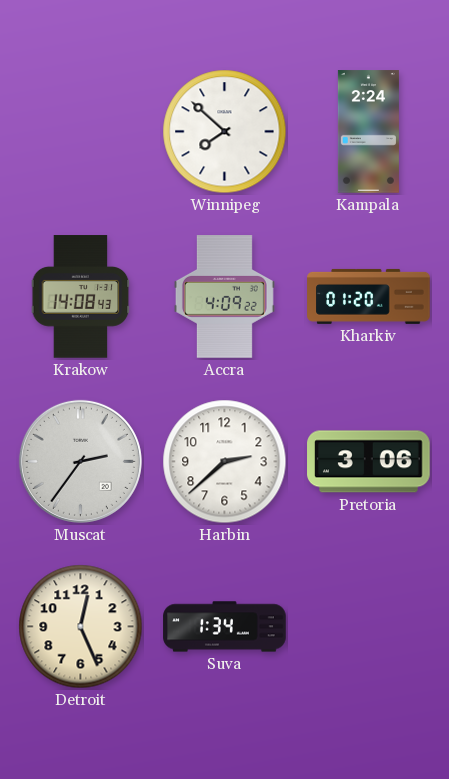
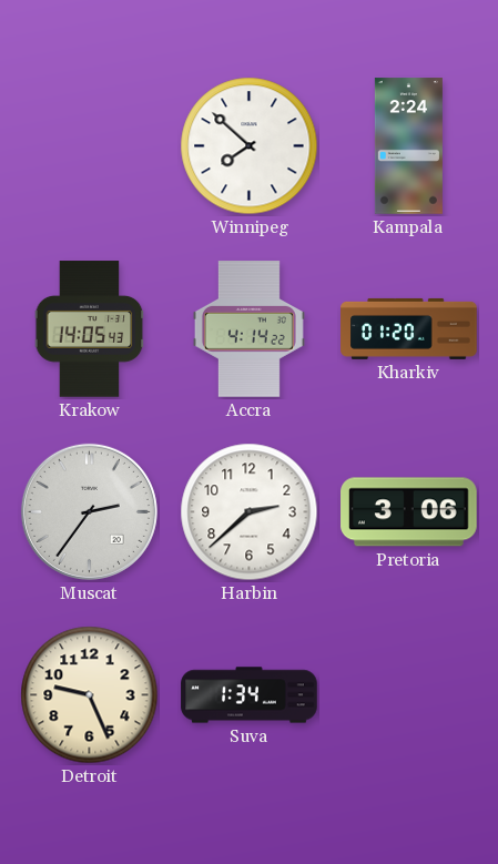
Krakow: 14:08 -> 14:05 (90, 329)
Accra: 4:09 -> 4:14 (248, 329)
Detroit: 12:26 -> 9:26 (90, 695)
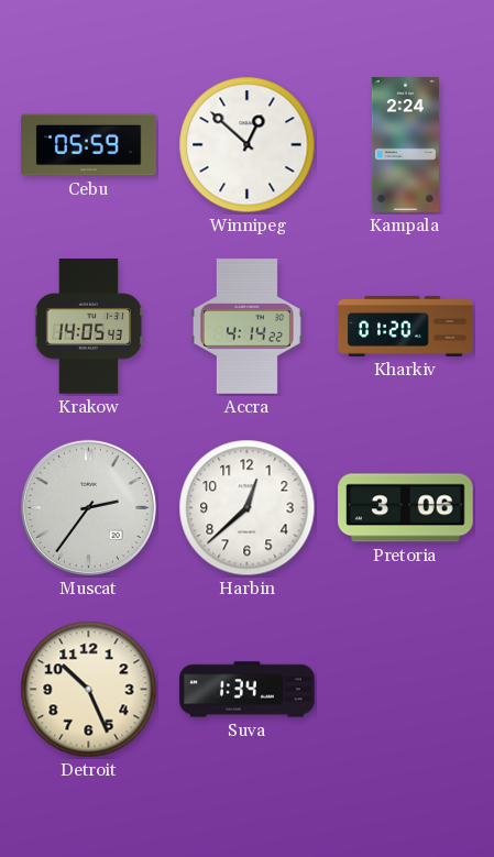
Cebu: none -> 05:59 (89, 145)
Winnipeg: 7:52 -> 12:52 (248, 145)
Harbin: 2:38 -> 12:38 (248, 508)
Detroit: 9:26 -> 10:26 (89, 690)
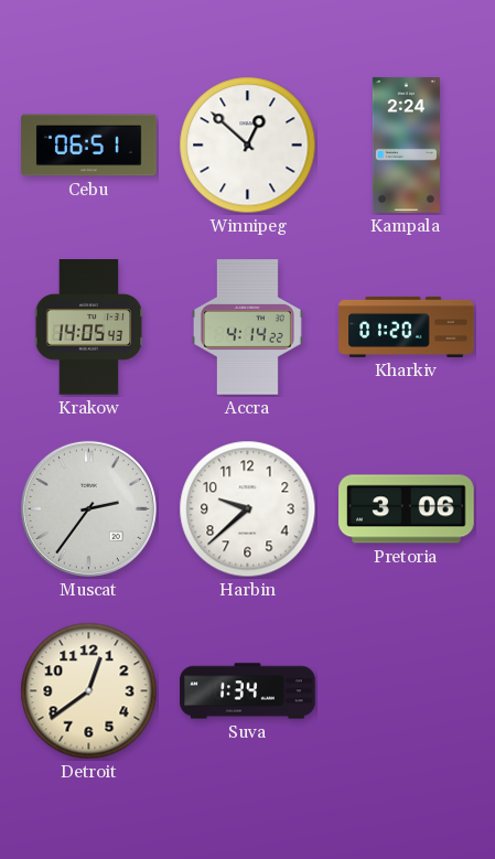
Cebu: 05:59 -> 06:51 (89, 146)
Harbin: 12:38 -> 9:38 (248, 509)
Detroit: 10:26 -> 12:39 (89, 691)
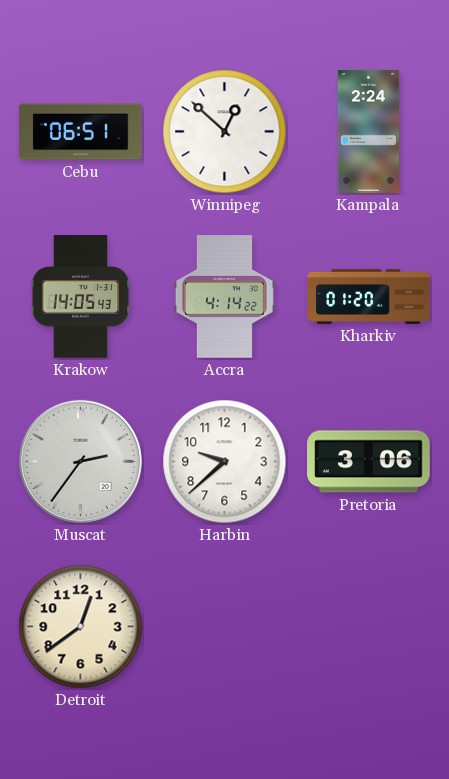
Suva: 1:34 -> none (248, 691)
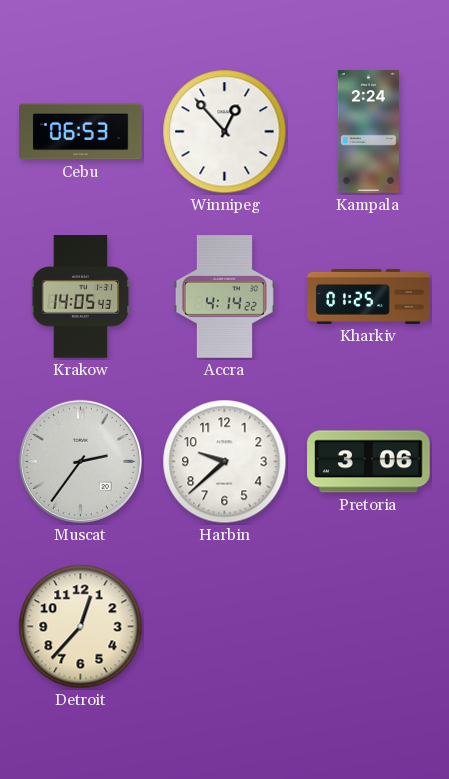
Cebu: 06:51 -> 06:53 (81, 132)
Winnipeg: 12:52 -> 12:53 (225, 132)
Kharkiv: 01:20 -> 01:25 (369, 296)
Detroit: 12:39 -> 12:37 (81, 627)
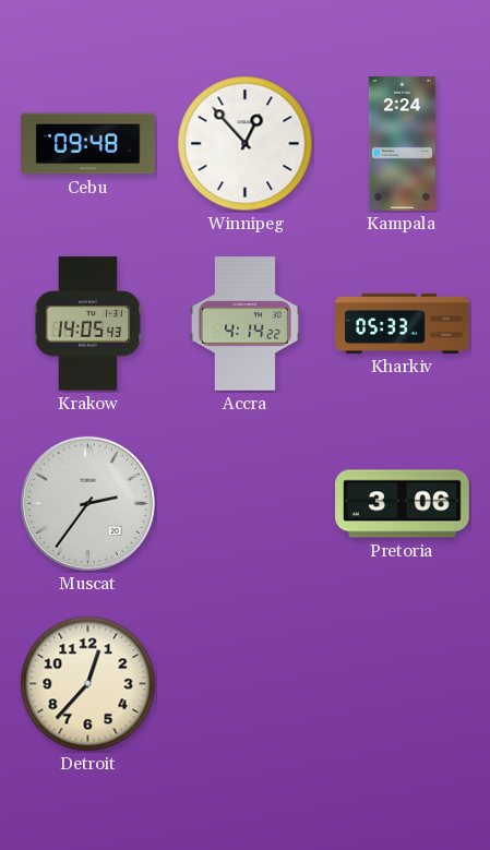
Cebu: 06:53 -> 09:48 (88, 144)
Kharkiv: 01:25 -> 05:33 (403, 323)
Harbin: 9:38 -> none (225, 462)
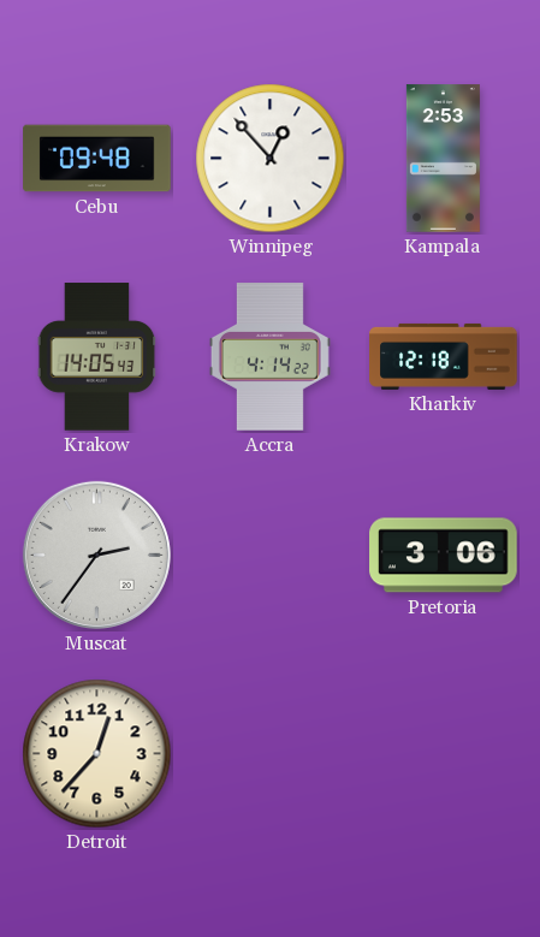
Kampala: 2:24 -> 2:53 (443, 159)
Kharkiv: 05:33 -> 12:18 (444, 356)
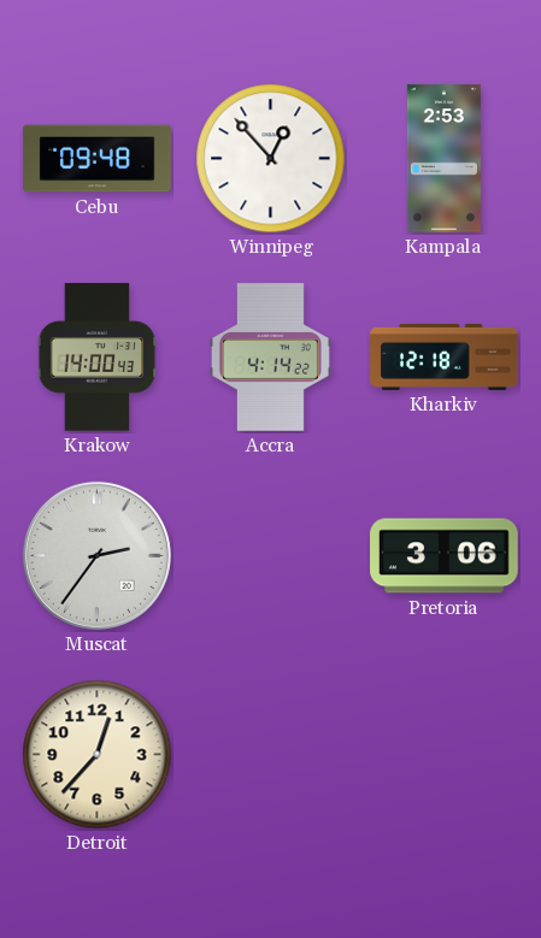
Krakow: 14:05 -> 14:00 (98, 358)
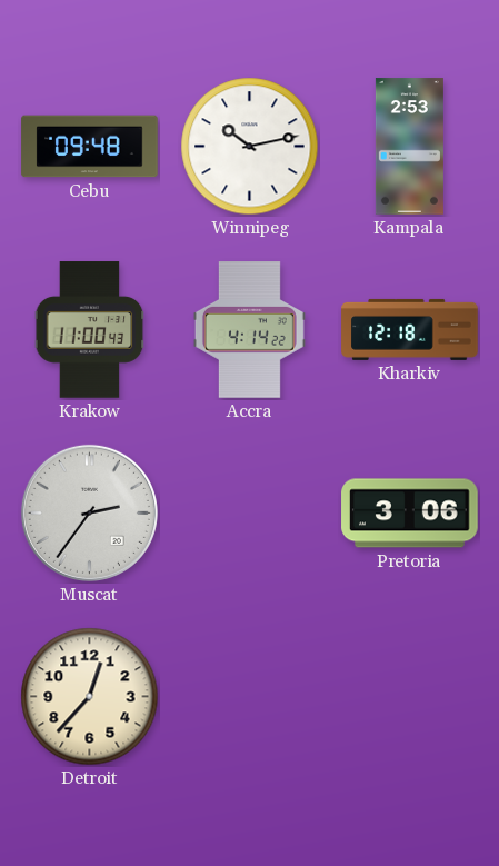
Winnipeg: 12:53 -> 10:13 (250, 147)
Krakow: 14:00 -> 11:00 (90, 330)
